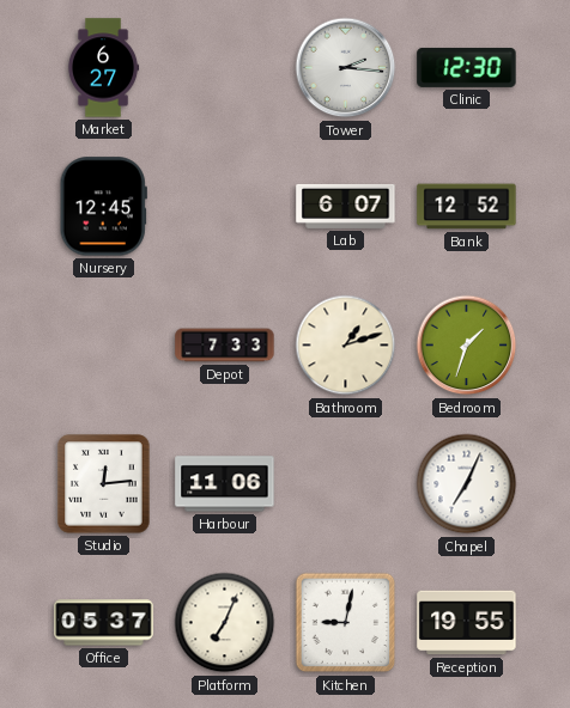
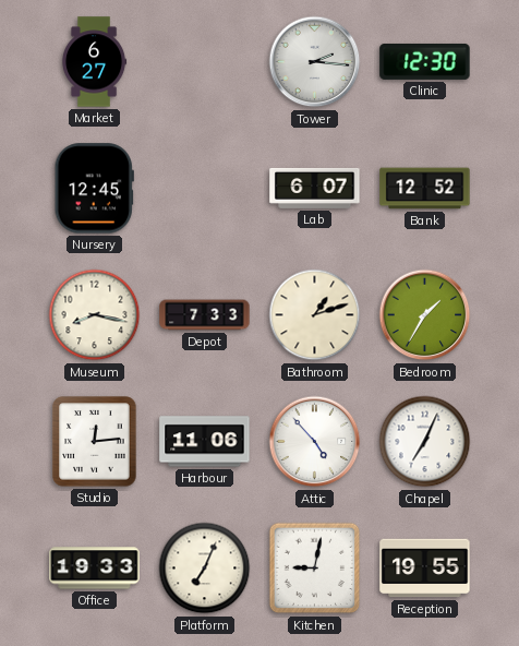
Museum: none -> 8:17 (95, 315)
Bedroom: 1:33 -> 1:35 (425, 315)
Attic: none -> 4:53 (315, 442)
Office: 05:37 -> 19:33 (95, 569)
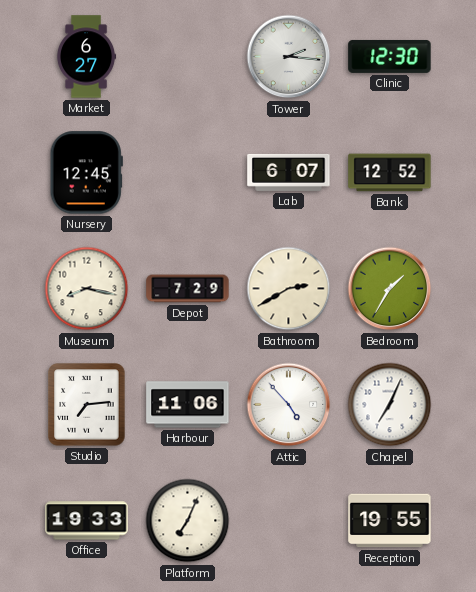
Depot: 7:33 -> 7:29 (188, 289)
Bathroom: 1:12 -> 2:40 (289, 289)
Studio: 12:14 -> 7:14 (87, 405)
Kitchen: 9:02 -> none (315, 569)
